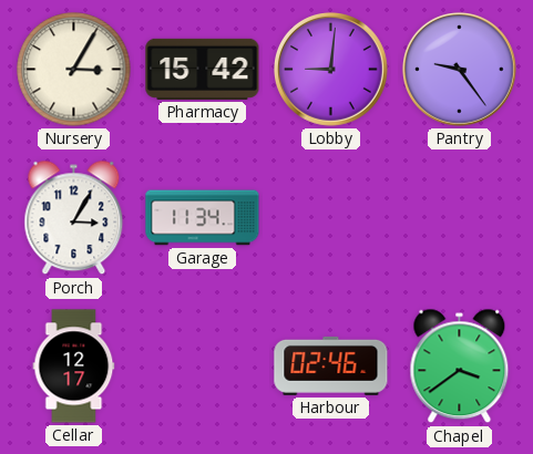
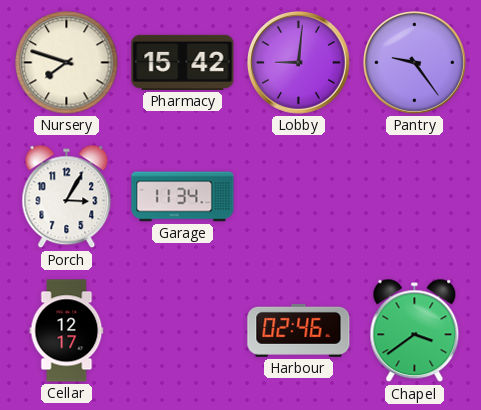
Nursery: 3:05 -> 7:48 (67, 63)
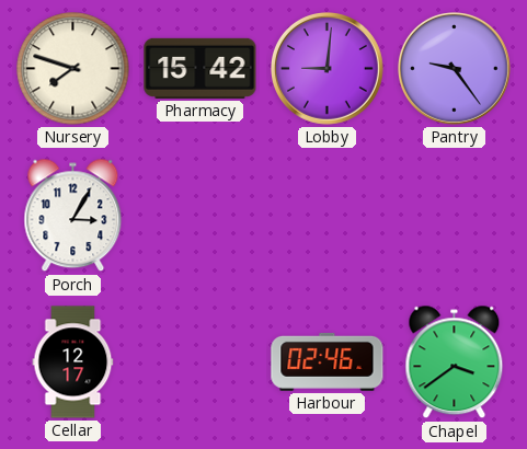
Garage: 11:34 -> none (183, 197)
